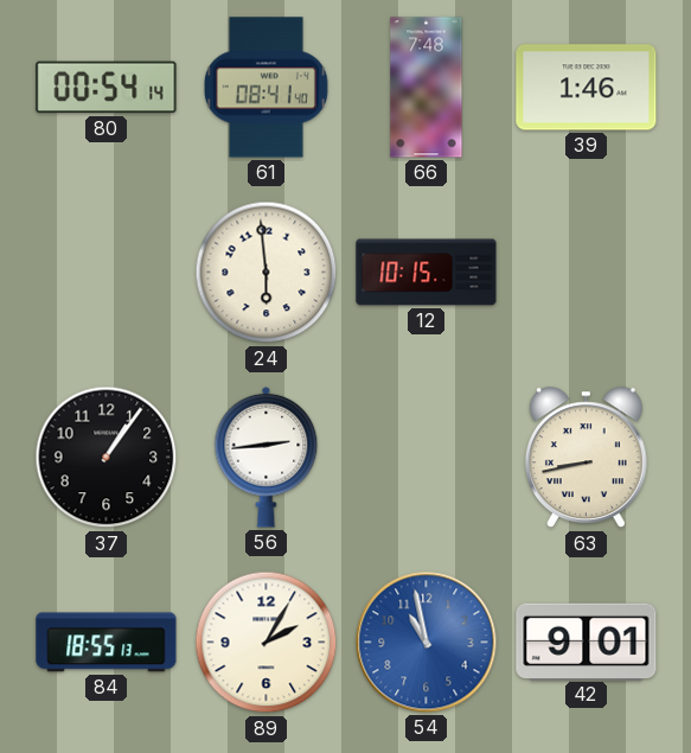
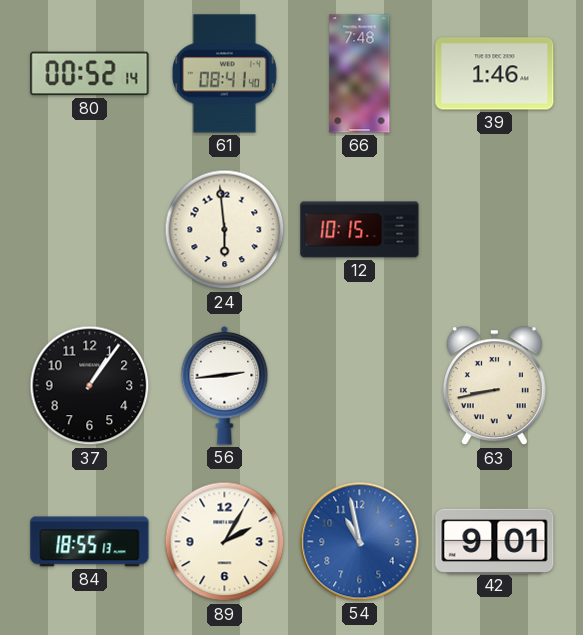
80: 00:54 -> 00:52 (90, 74)
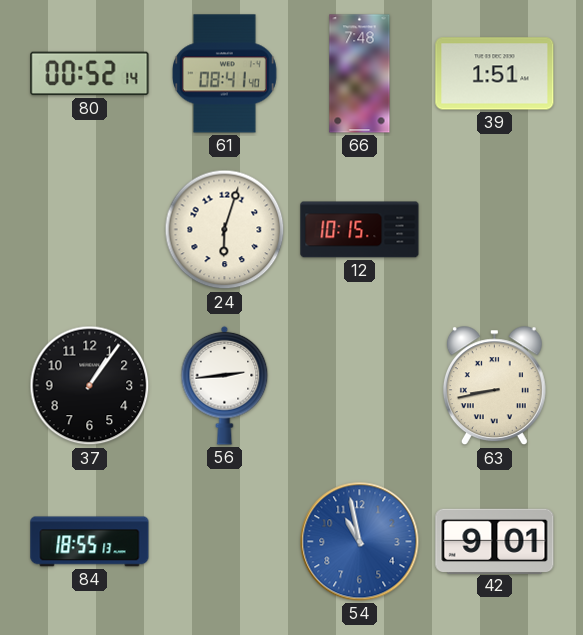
39: 1:46 -> 1:51 (495, 74)
24: 5:59 -> 6:03 (225, 230)
89: 2:05 -> none (225, 542)
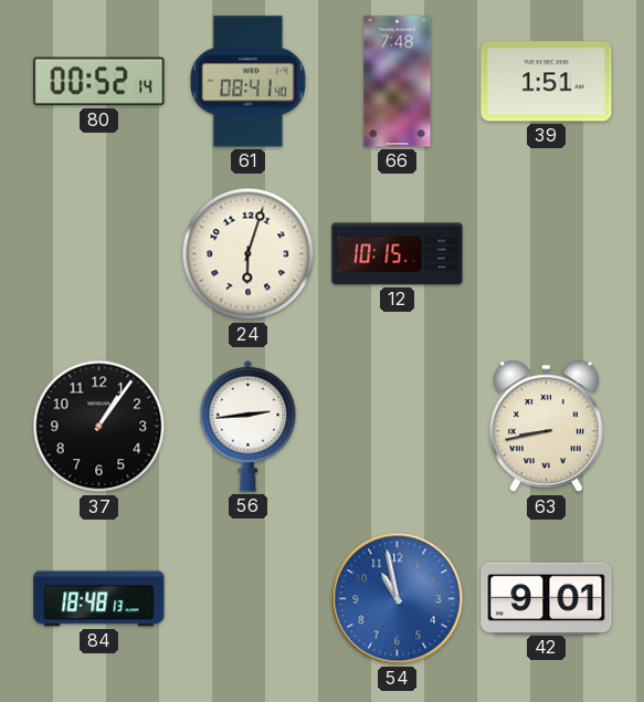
84: 18:55 -> 18:48 (99, 599)
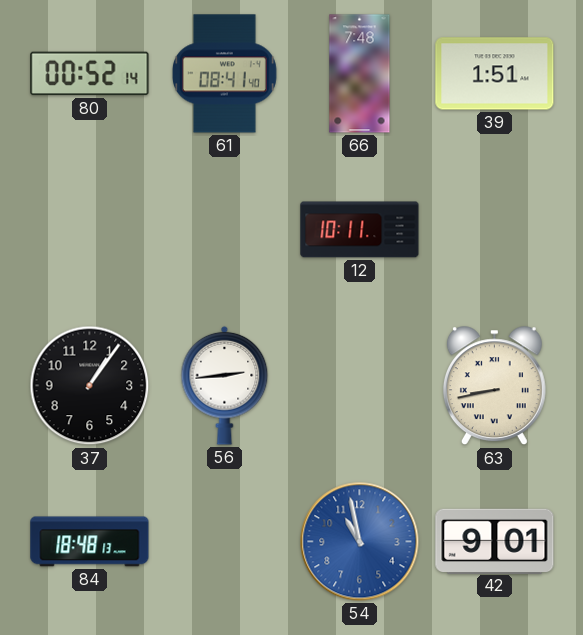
24: 6:03 -> none (249, 254)
12: 10:15 -> 10:11 (360, 230)
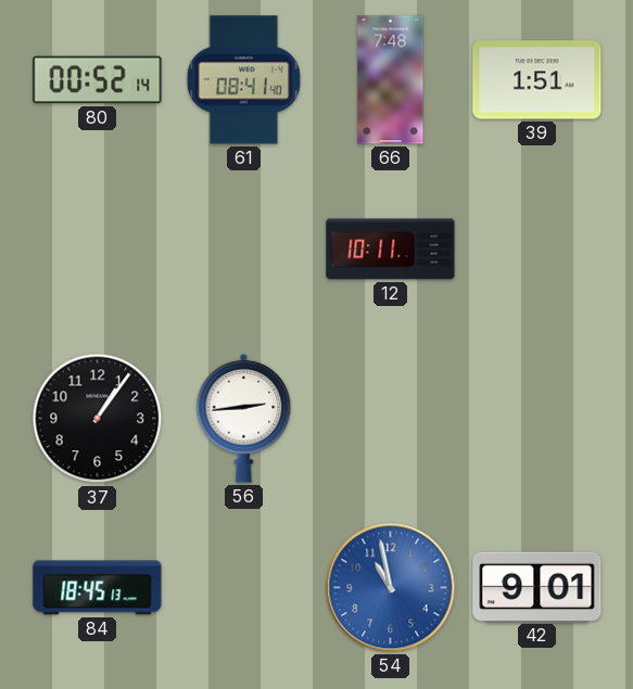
63: 8:43 -> none (494, 386)
84: 18:48 -> 18:45 (98, 588)
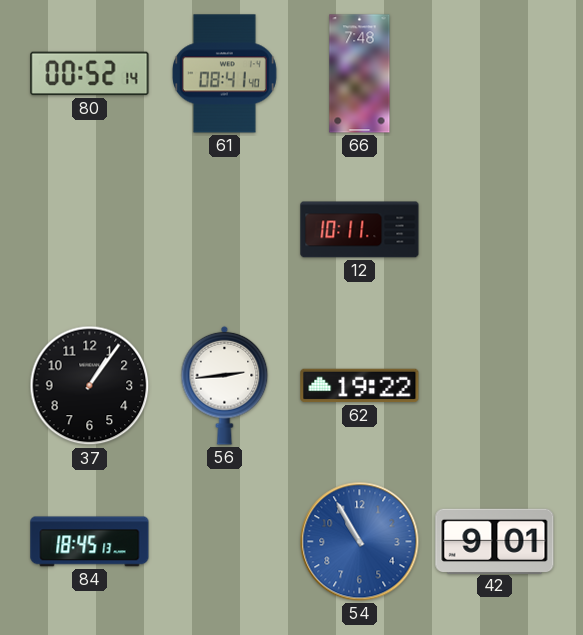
39: 1:51 -> none (537, 80)
62: none -> 19:22 (360, 386)
54: 10:58 -> 10:55 (360, 542)
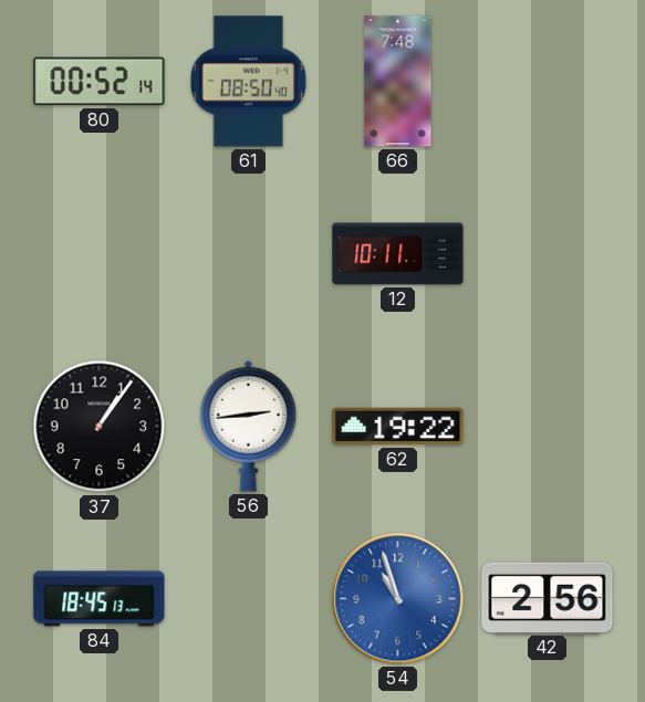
61: 08:41 -> 08:50 (248, 82)
54: 10:55 -> 10:57 (398, 599)
42: 9:01 -> 2:56 (548, 598)
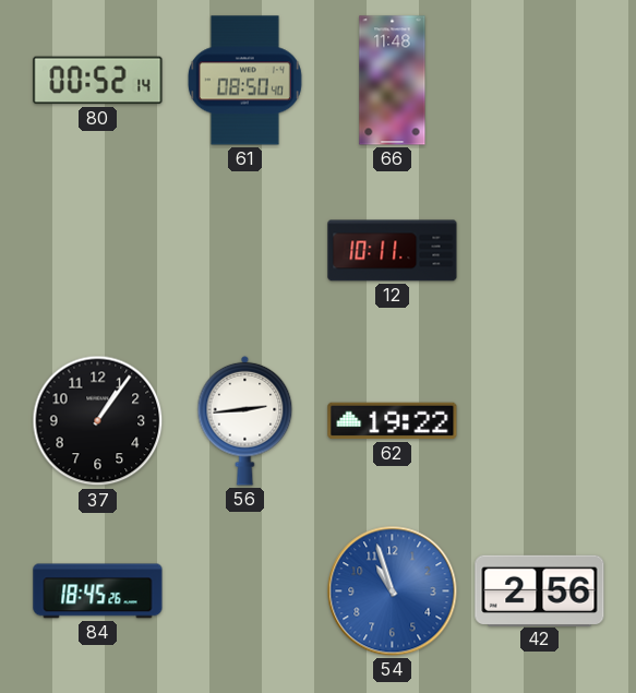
66: 7:48 -> 11:48 (393, 81)
84: 18:45:13 -> 18:45:26 (98, 592)
